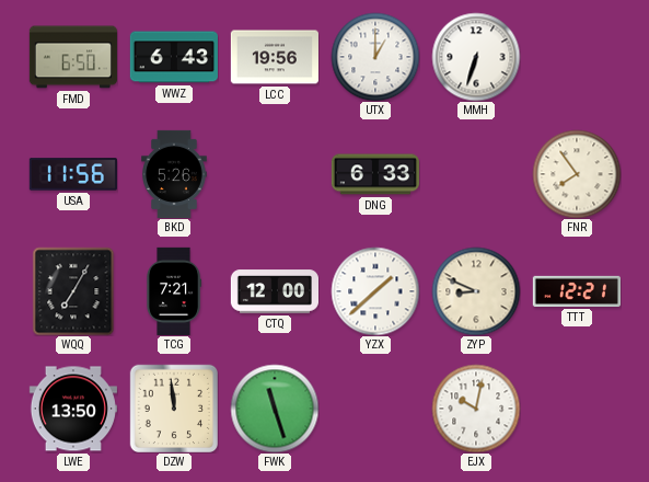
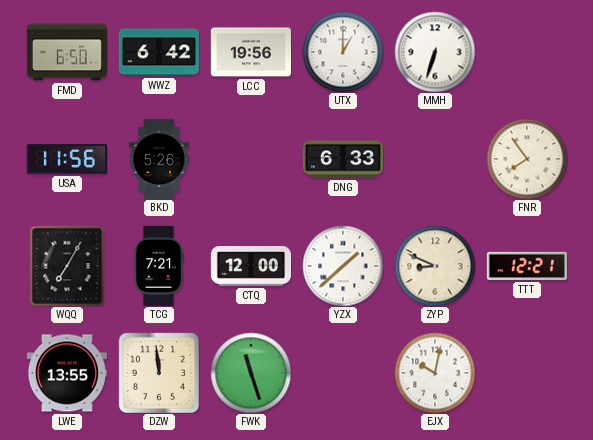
WWZ: 6:43 -> 6:42 (159, 52)
LWE: 13:50 -> 13:55 (67, 373)
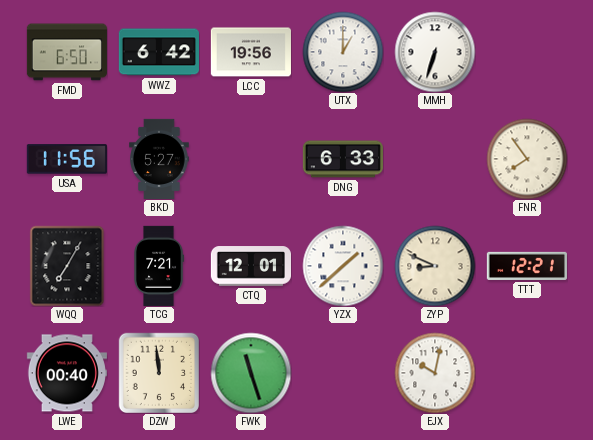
BKD: 5:26 -> 5:27 (159, 158)
CTQ: 12:00 -> 12:01 (250, 266)
LWE: 13:55 -> 00:40 (67, 373)
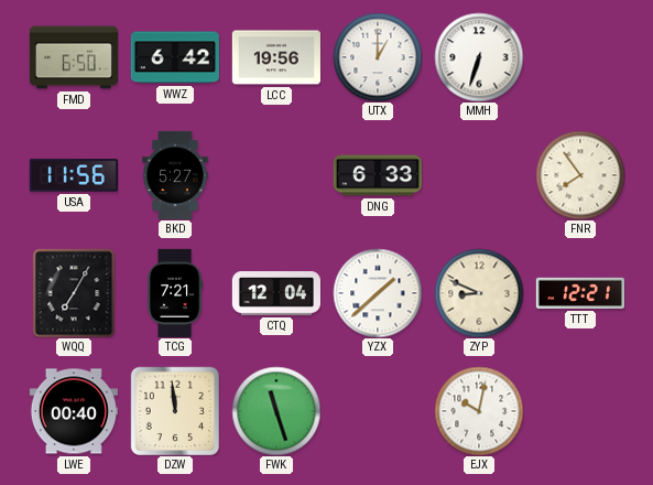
CTQ: 12:01 -> 12:04 (275, 293)
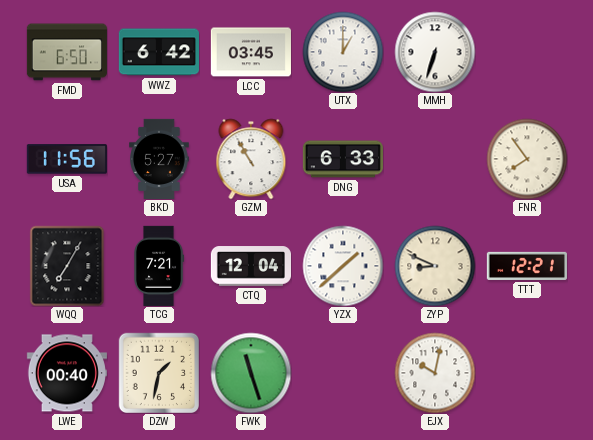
LCC: 19:56 -> 03:45 (251, 52)
GZM: none -> 10:55 (251, 159)
DZW: 11:59 -> 1:32 (158, 372)
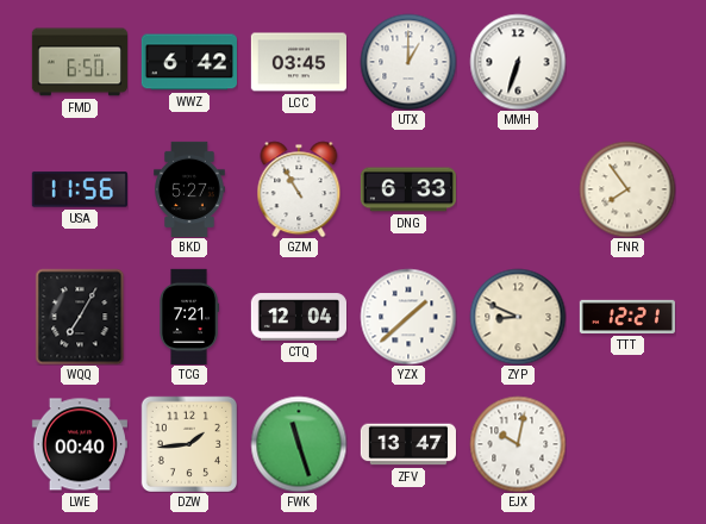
DZW: 1:32 -> 1:44 (188, 443)
ZFV: none -> 13:47 (408, 444)
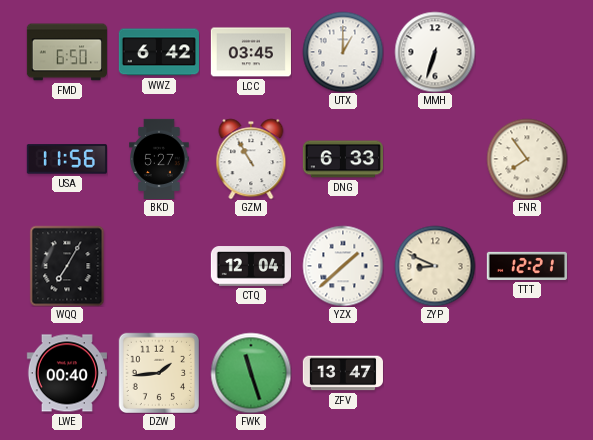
TCG: 7:21 -> none (190, 317)
EJX: 10:02 -> none (518, 444)
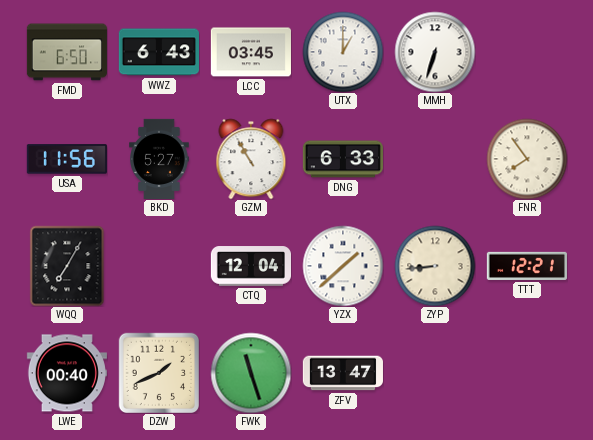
WWZ: 6:42 -> 6:43 (159, 52)
ZYP: 8:49 -> 8:44 (435, 266)
DZW: 1:44 -> 1:41 (158, 372)
